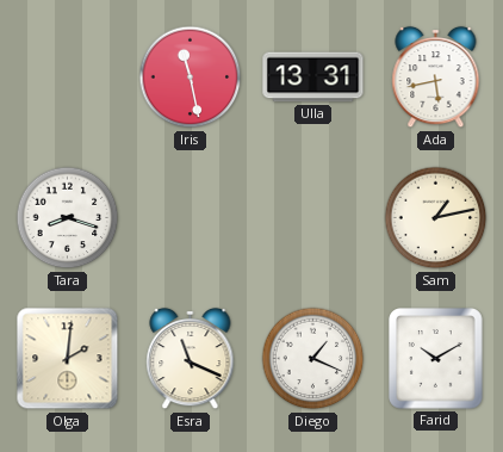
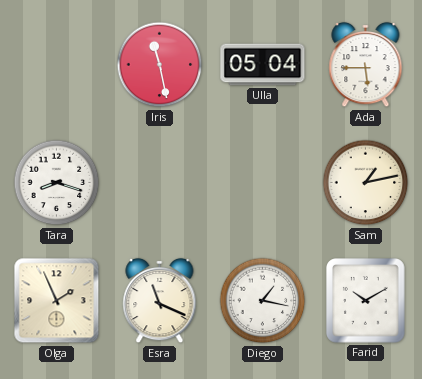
Ulla: 13:31 -> 05:04 (263, 65)
Ada: 5:43 -> 5:45 (366, 65)
Olga: 2:01 -> 1:56 (57, 301)
Diego: 1:19 -> 1:17 (263, 301)
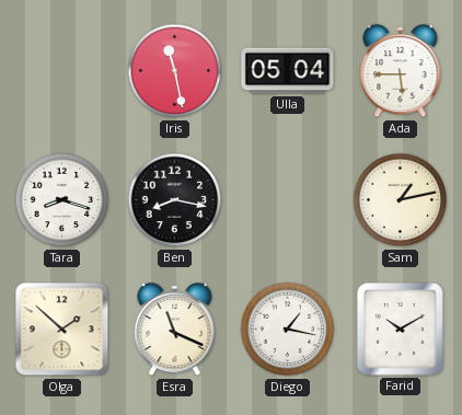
Ben: none -> 8:17 (175, 200)
Olga: 1:56 -> 1:52 (62, 330)
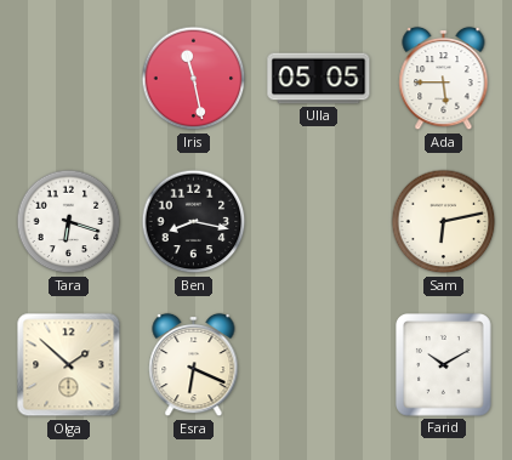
Ulla: 05:04 -> 05:05 (319, 79)
Tara: 8:18 -> 6:18 (69, 222)
Sam: 1:13 -> 6:13 (444, 222)
Esra: 11:19 -> 6:19 (194, 365)
Diego: 1:17 -> none (288, 330)
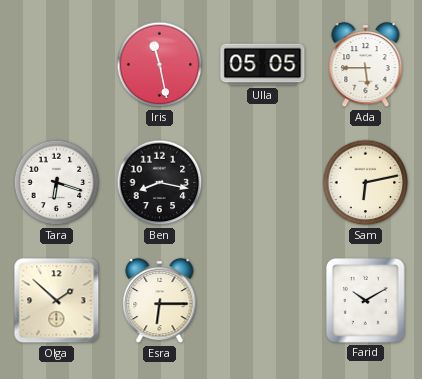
Esra: 6:19 -> 6:15 (160, 301)
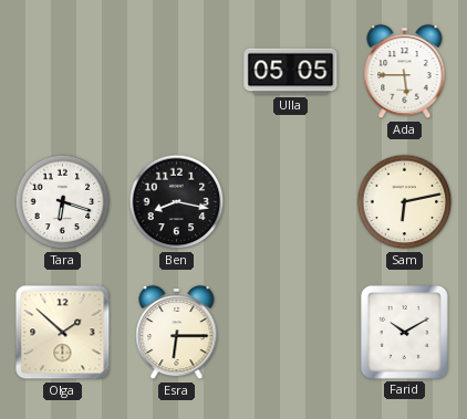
Iris: 11:28 -> none (160, 65)
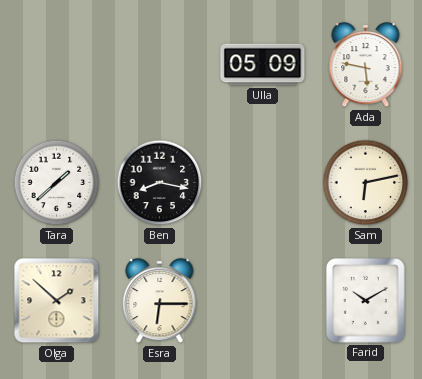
Ulla: 05:05 -> 05:09 (263, 65)
Ada: 5:45 -> 5:47 (366, 65)
Tara: 6:18 -> 1:38 (57, 183)
